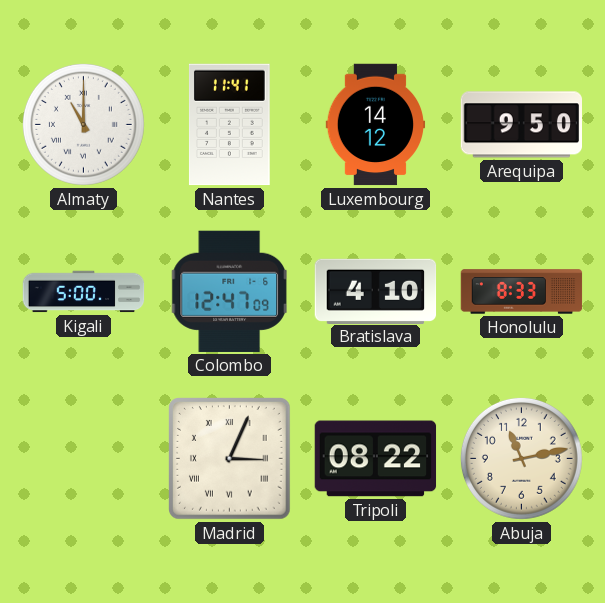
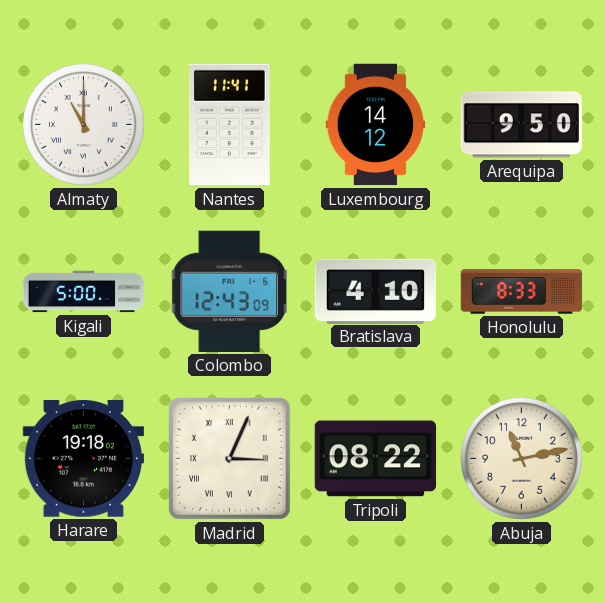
Colombo: 12:47 -> 12:43 (229, 291)
Harare: none -> 19:18 (83, 459)
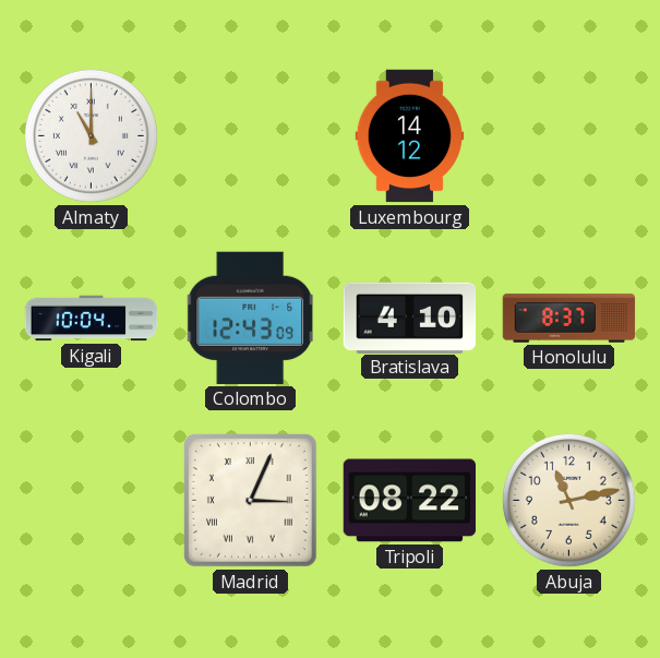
Nantes: 11:41 -> none (229, 125)
Arequipa: 9:50 -> none (521, 125)
Kigali: 5:00 -> 10:04 (92, 319)
Honolulu: 8:33 -> 8:37 (569, 319)
Harare: 19:18 -> none (83, 459)
